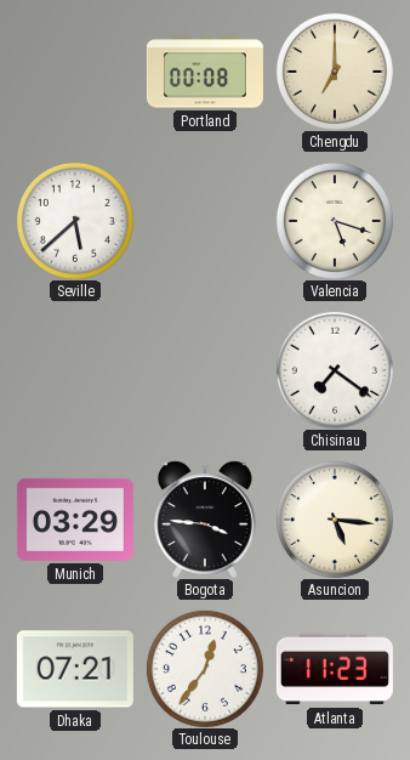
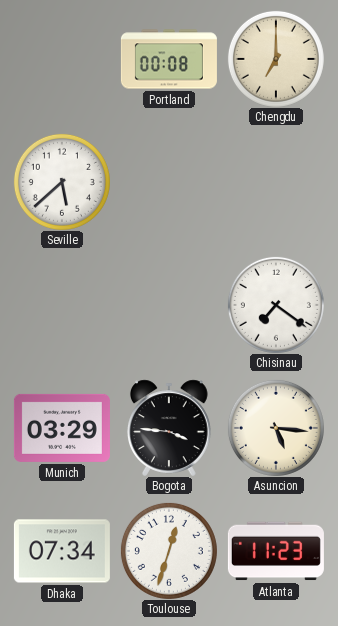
Valencia: 5:18 -> none (335, 221)
Dhaka: 07:21 -> 07:34 (62, 551)
Toulouse: 12:36 -> 12:33 (169, 551)
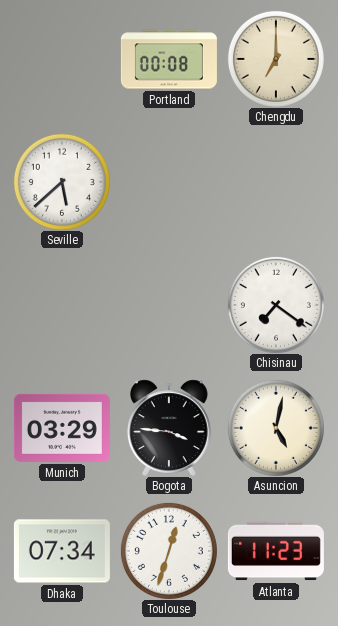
Asuncion: 5:16 -> 5:02 (276, 428)
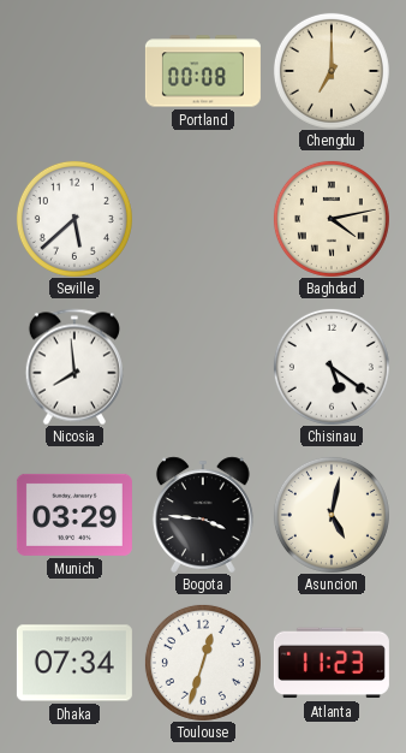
Baghdad: none -> 4:13 (332, 219)
Nicosia: none -> 7:59 (74, 367)
Chisinau: 7:21 -> 5:21 (332, 367)
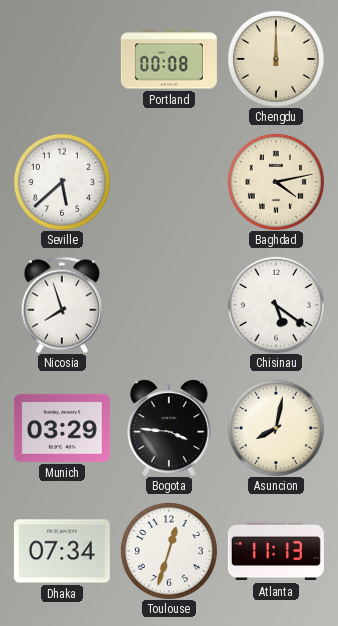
Chengdu: 7:00 -> 12:00 (276, 59)
Nicosia: 7:59 -> 7:57 (62, 305)
Asuncion: 5:02 -> 8:02 (276, 428)
Atlanta: 11:23 -> 11:13 (276, 551)
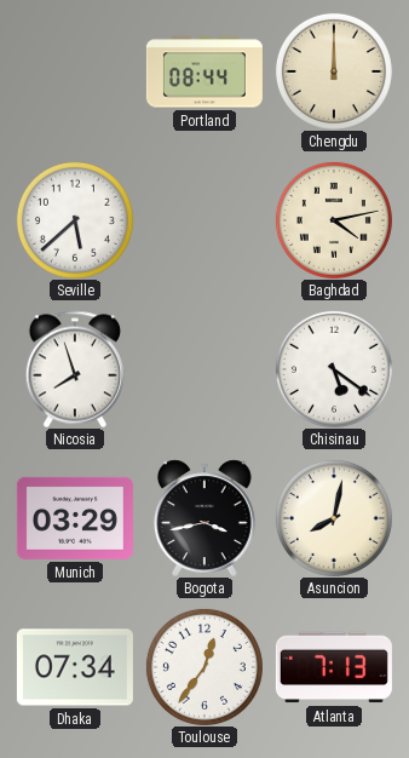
Portland: 00:08 -> 08:44 (204, 71)
Bogota: 3:46 -> 3:43 (204, 518)
Toulouse: 12:33 -> 12:36 (204, 667)
Atlanta: 11:13 -> 7:13 (334, 667)
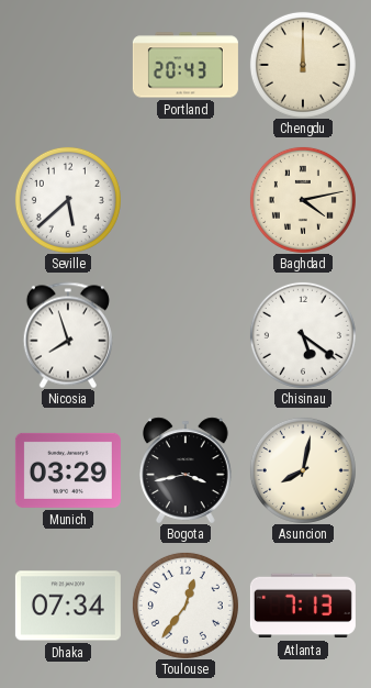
Portland: 08:44 -> 20:43 (185, 65)
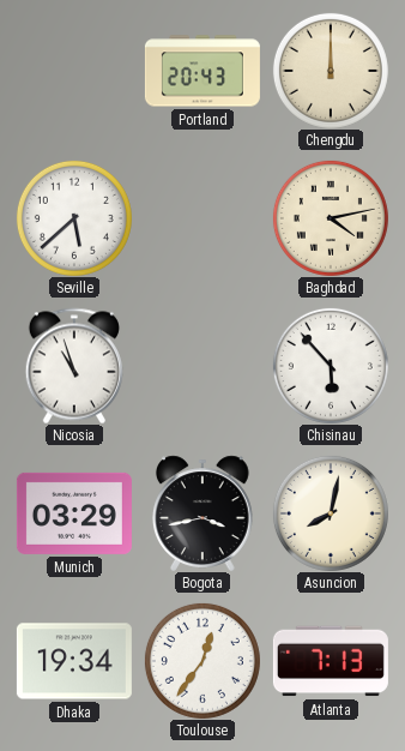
Nicosia: 7:57 -> 10:57 (74, 366)
Chisinau: 5:21 -> 5:53 (331, 366)
Dhaka: 07:34 -> 19:34 (74, 661)
